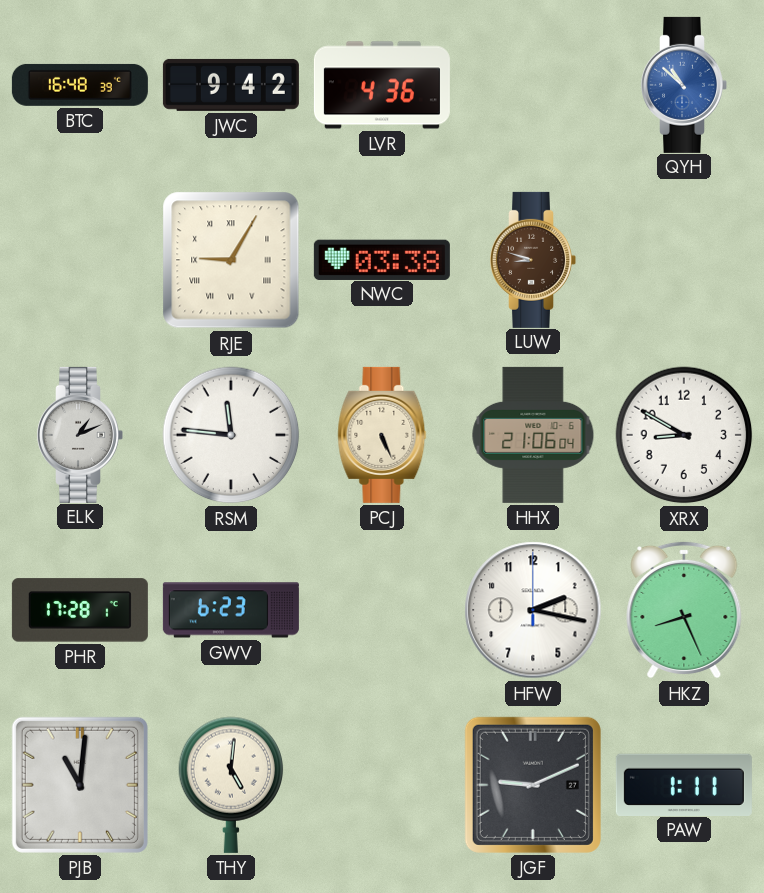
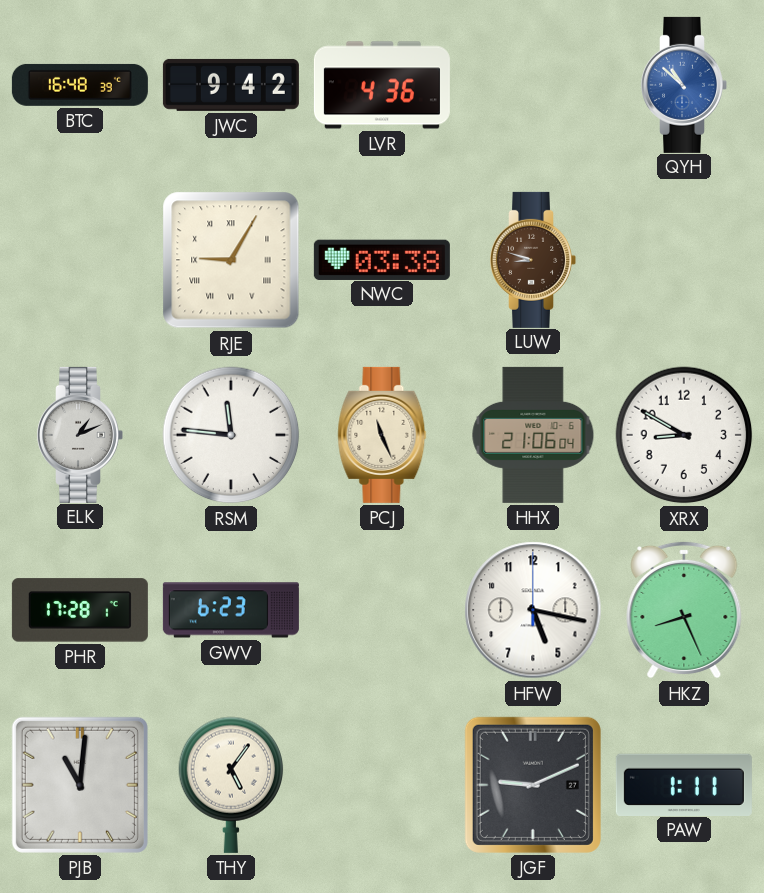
PCJ: 5:26 -> 11:26 (382, 435)
HFW: 2:17 -> 5:17 (533, 610)
THY: 5:01 -> 5:06 (231, 785)
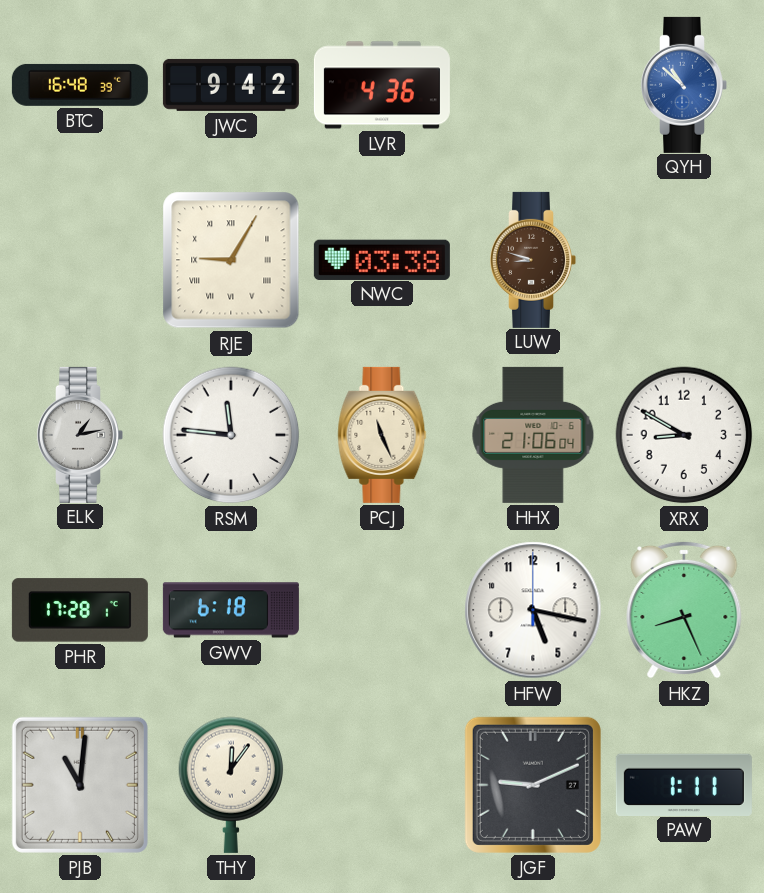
ELK: 1:11 -> 1:13 (80, 435)
GWV: 6:23 -> 6:18 (231, 610)
THY: 5:06 -> 12:06 (231, 785)
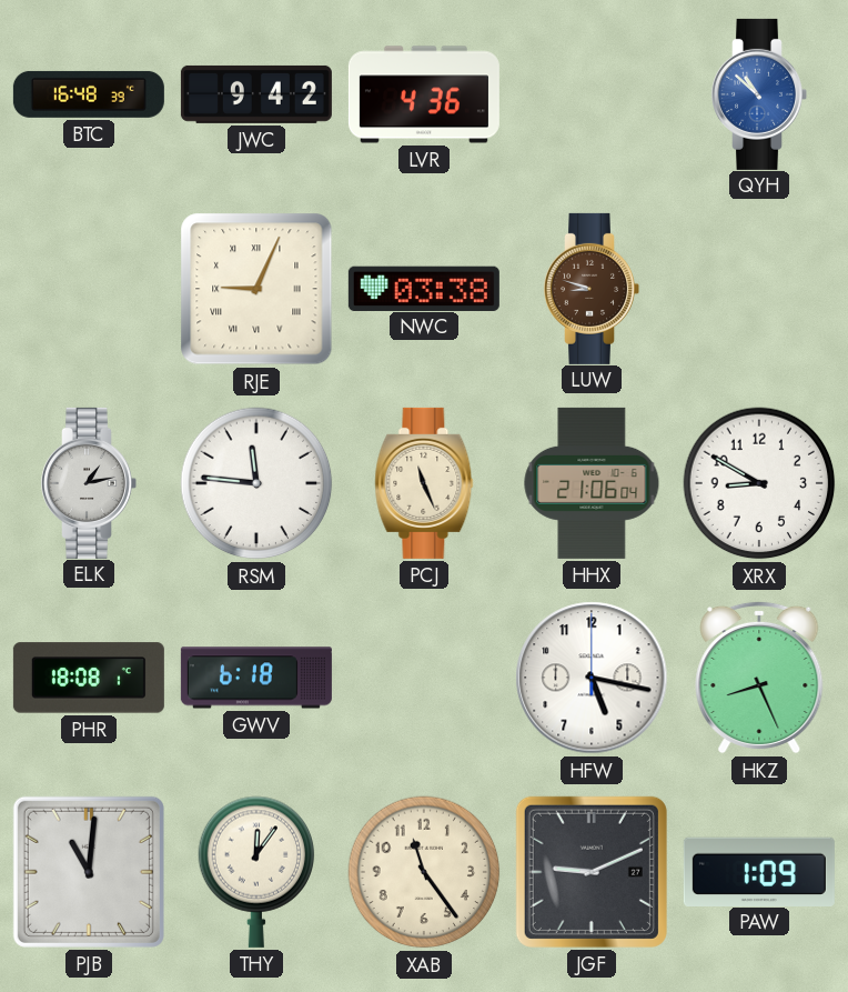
RJE: 9:05 -> 9:04 (256, 289)
PHR: 17:28 -> 18:08 (89, 678)
XAB: none -> 11:24 (424, 872)
PAW: 1:11 -> 1:09 (759, 871)
